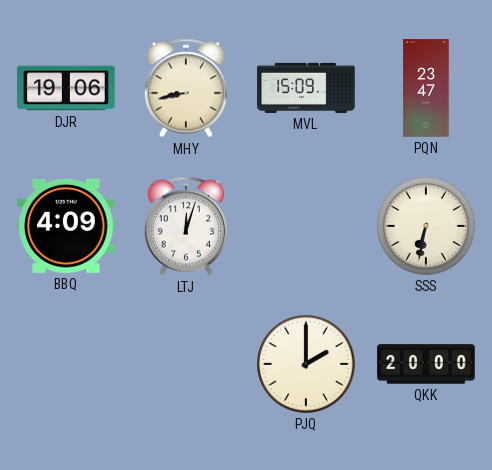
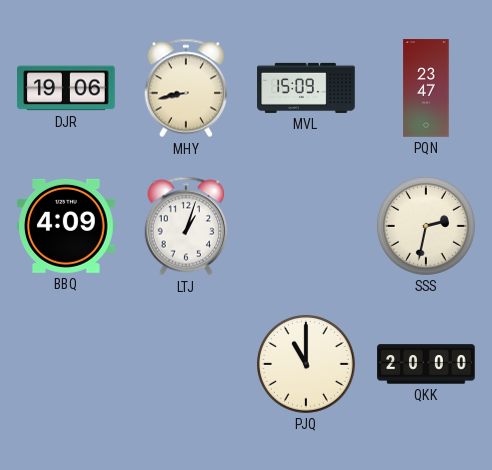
LTJ: 12:03 -> 1:03 (186, 226)
SSS: 6:32 -> 2:32 (427, 227)
PJQ: 2:00 -> 11:00 (307, 365)
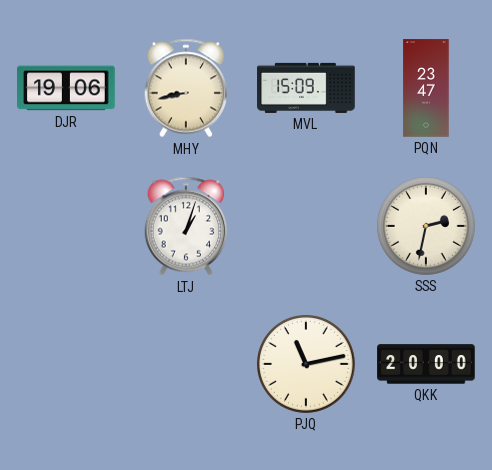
BBQ: 4:09 -> none (67, 226)
PJQ: 11:00 -> 11:13 (307, 365)
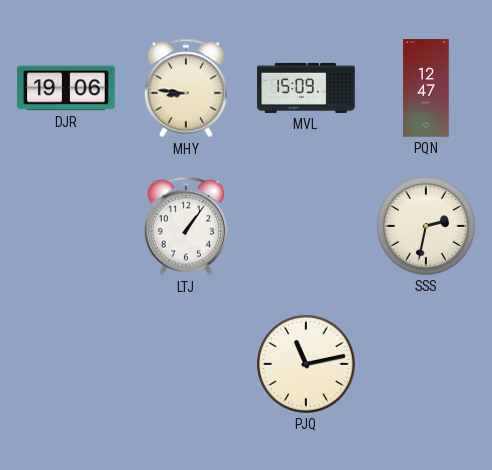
MHY: 8:43 -> 8:46 (186, 88)
PQN: 23:47 -> 12:47 (426, 88)
LTJ: 1:03 -> 1:06 (186, 226)
QKK: 20:00 -> none (426, 364)
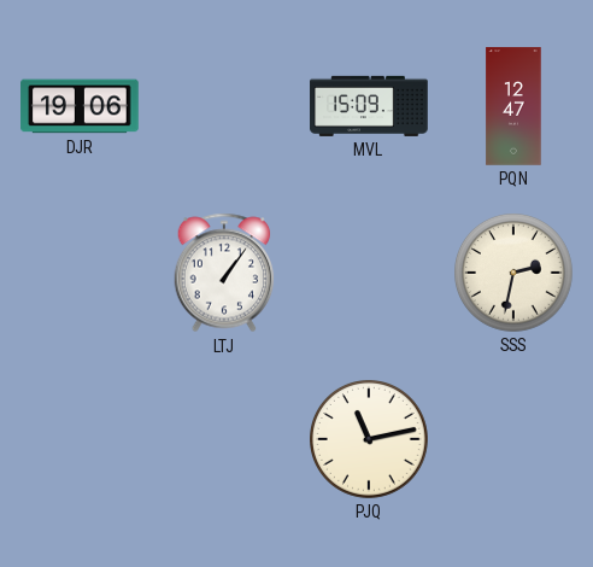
MHY: 8:46 -> none (186, 88)
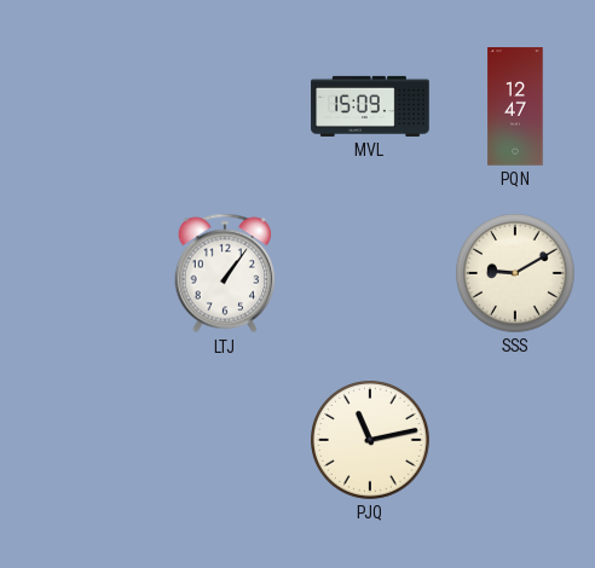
DJR: 19:06 -> none (80, 106)
SSS: 2:32 -> 9:10 (516, 274)
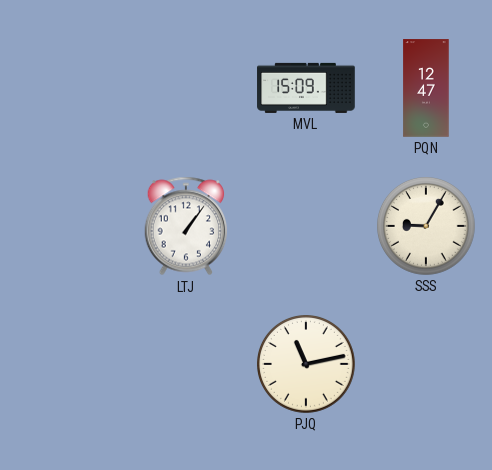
SSS: 9:10 -> 9:05 (427, 227)
